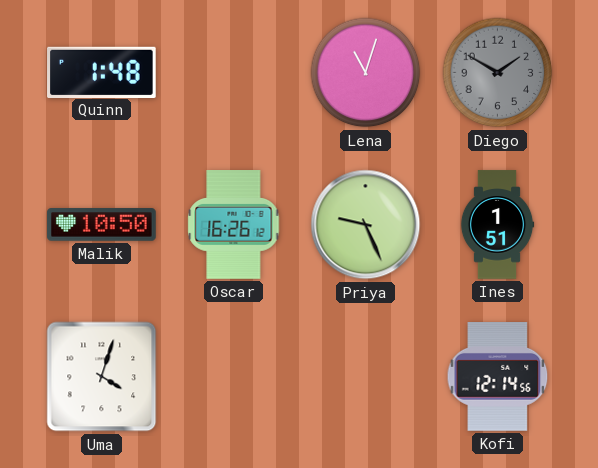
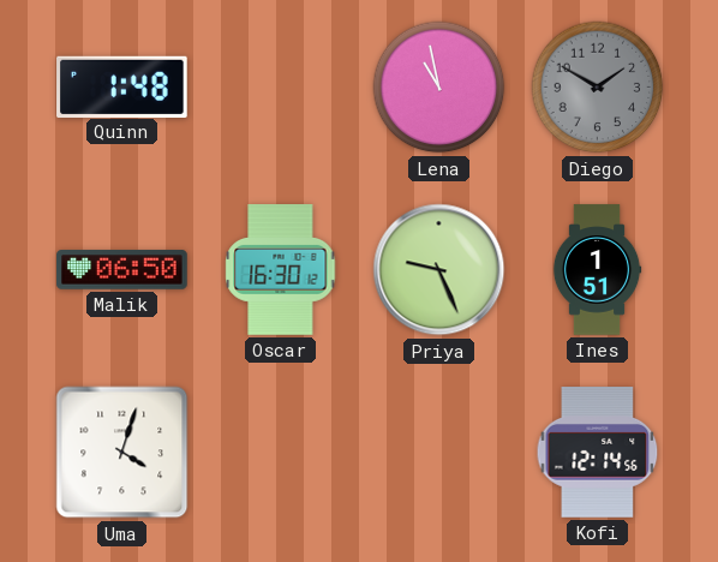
Lena: 11:03 -> 10:58 (439, 88)
Malik: 10:50 -> 06:50 (122, 270)
Oscar: 16:26 -> 16:30 (281, 270)
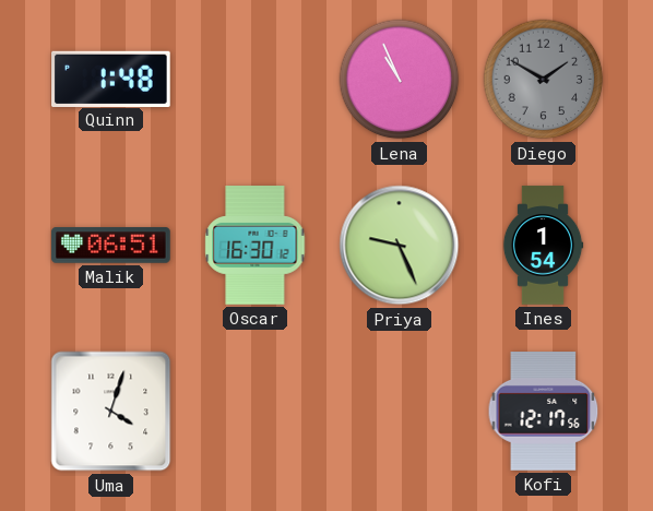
Lena: 10:58 -> 10:56 (400, 80)
Malik: 06:50 -> 06:51 (111, 246)
Ines: 1:51 -> 1:54 (543, 246)
Kofi: 12:14 -> 12:17 (544, 412)
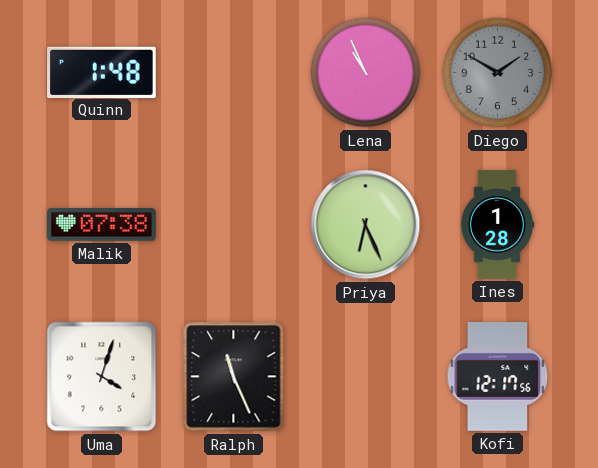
Malik: 06:51 -> 07:38 (102, 225)
Oscar: 16:30 -> none (256, 246)
Priya: 9:26 -> 6:26 (366, 225)
Ines: 1:54 -> 1:28 (497, 225)
Ralph: none -> 11:26 (234, 377)
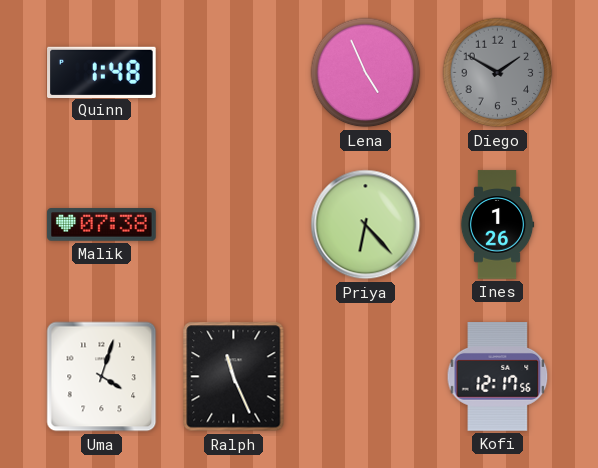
Lena: 10:56 -> 4:56 (366, 73)
Priya: 6:26 -> 6:23 (366, 225)
Ines: 1:28 -> 1:26 (497, 225)
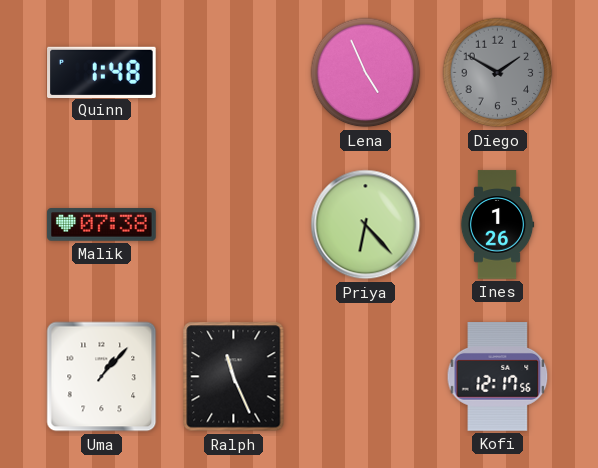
Uma: 4:03 -> 1:07 (102, 377)
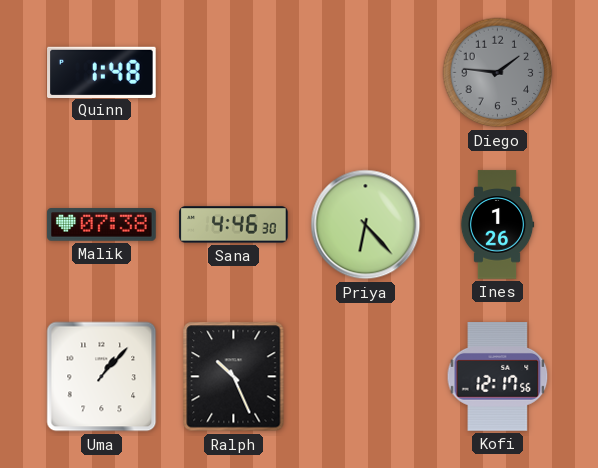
Lena: 4:56 -> none (366, 73)
Diego: 1:50 -> 1:46 (498, 73)
Sana: none -> 4:46 (234, 225)
Ralph: 11:26 -> 10:26 (234, 377)
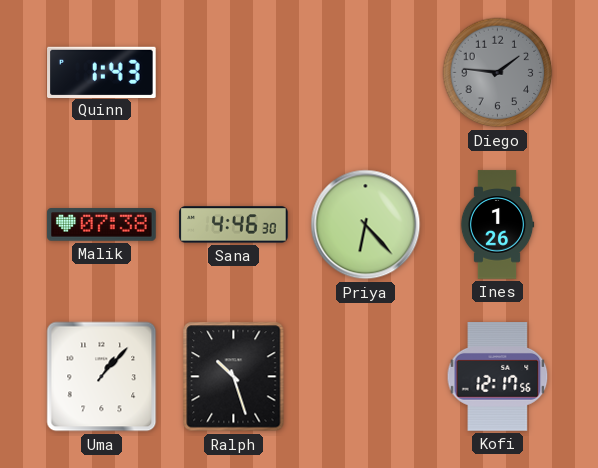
Quinn: 1:48 -> 1:43 (102, 72)
Ralph: 10:26 -> 10:27 (234, 377)
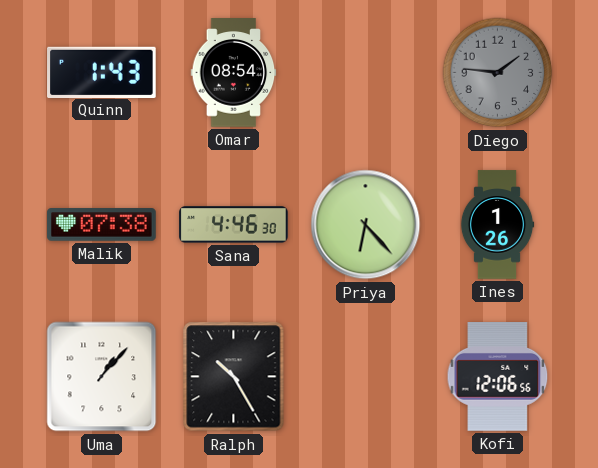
Omar: none -> 08:54 (234, 73)
Ralph: 10:27 -> 10:25 (234, 377)
Kofi: 12:17 -> 12:06 (498, 377)
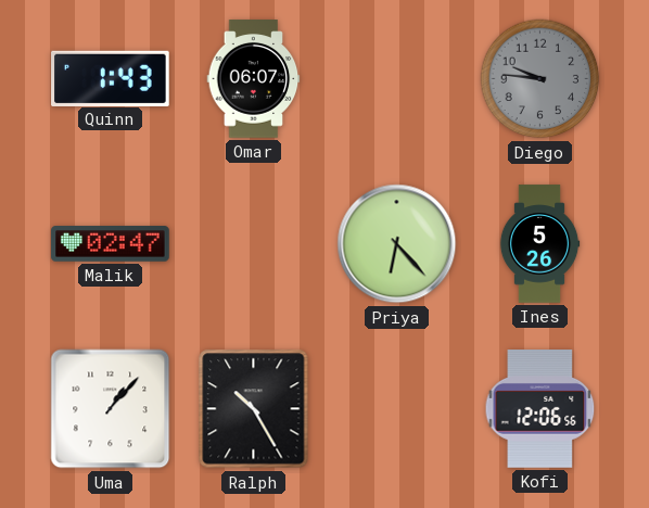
Omar: 08:54 -> 06:07 (254, 79)
Diego: 1:46 -> 9:46 (540, 79)
Malik: 07:38 -> 02:47 (111, 244)
Sana: 4:46 -> none (234, 225)
Ines: 1:26 -> 5:26 (539, 244)
